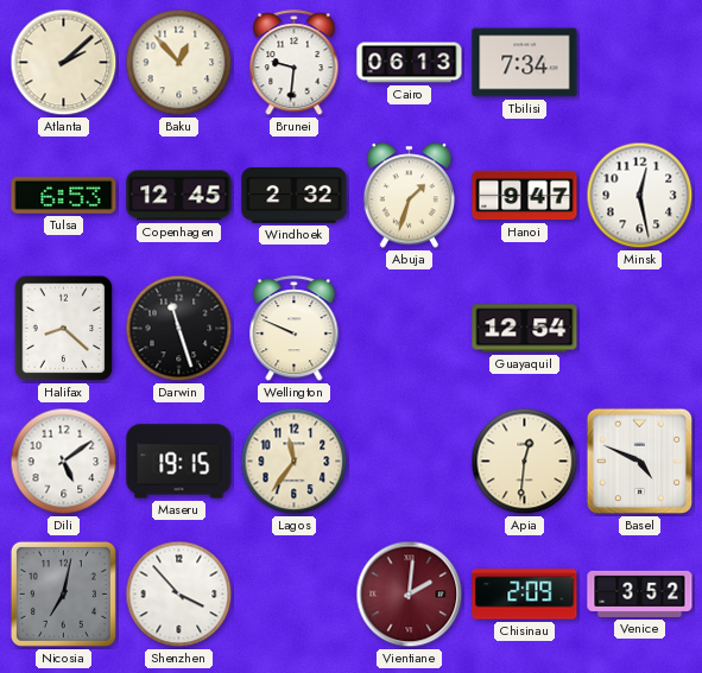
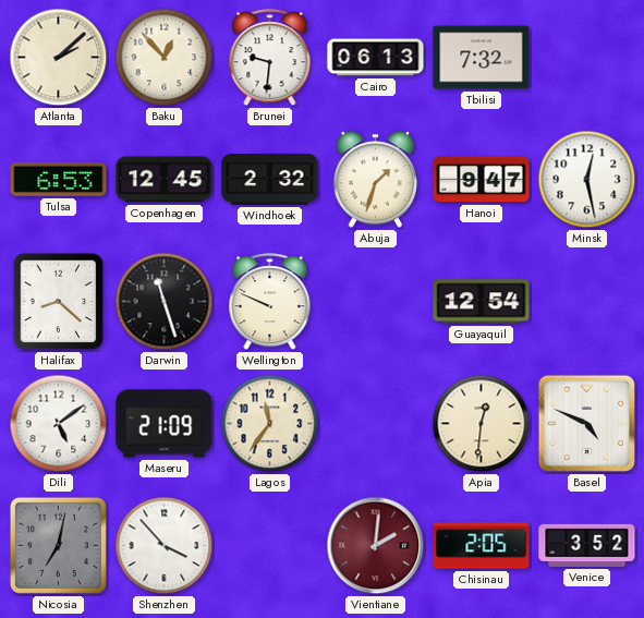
Tbilisi: 7:34 -> 7:32 (482, 58)
Maseru: 19:15 -> 21:09 (165, 424)
Chisinau: 2:09 -> 2:05 (482, 546)
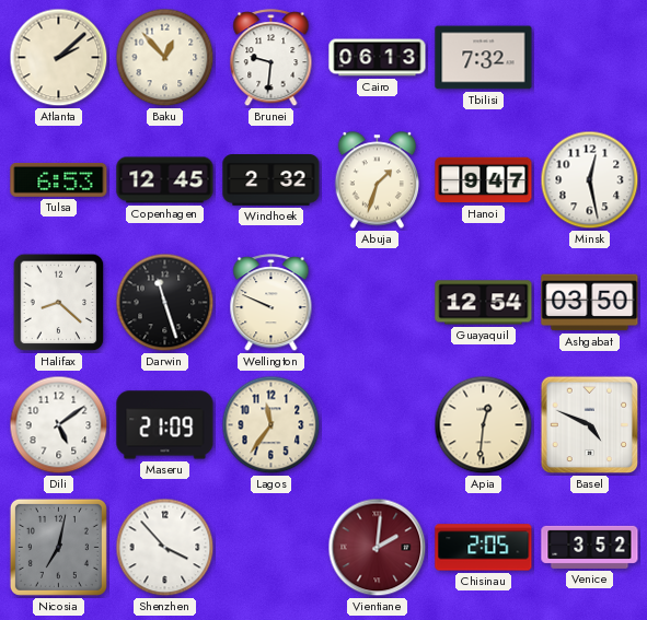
Ashgabat: none -> 03:50 (590, 303)
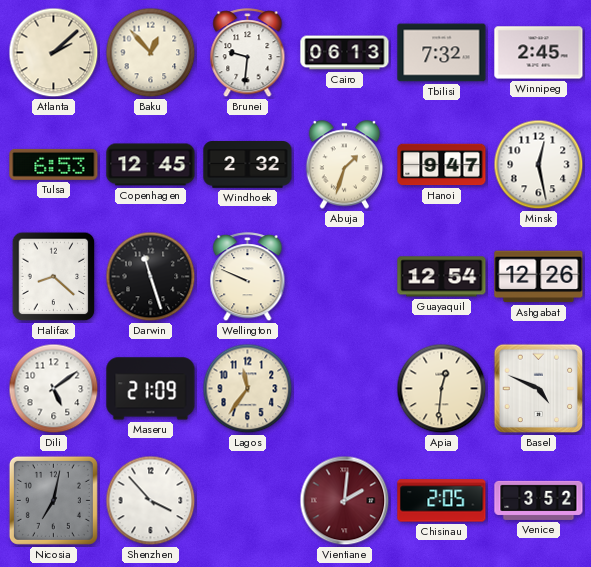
Winnipeg: none -> 2:45 (539, 53)
Ashgabat: 03:50 -> 12:26 (539, 277)
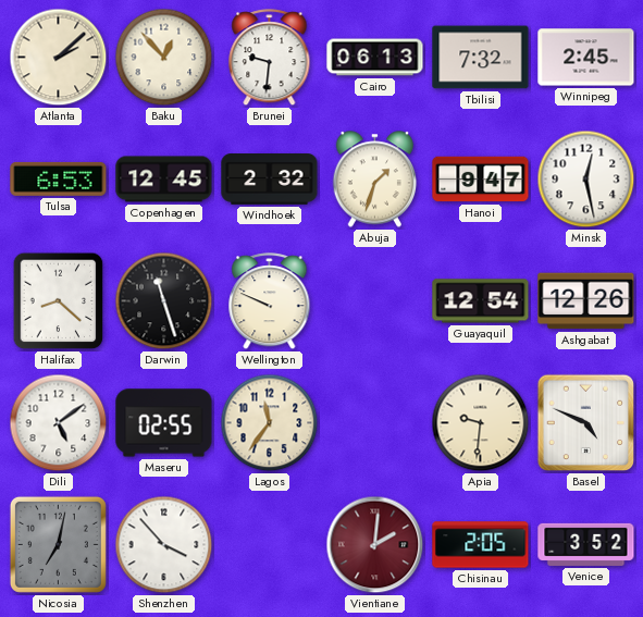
Maseru: 21:09 -> 02:55 (164, 423)
Apia: 12:31 -> 9:31 (481, 423)
